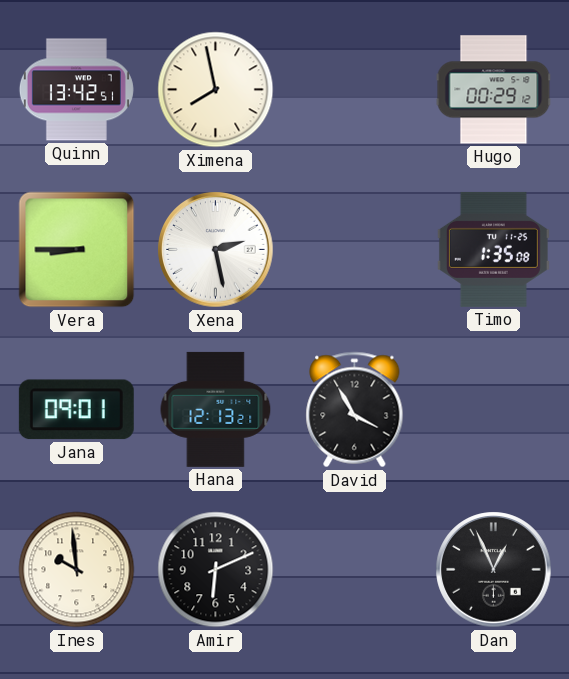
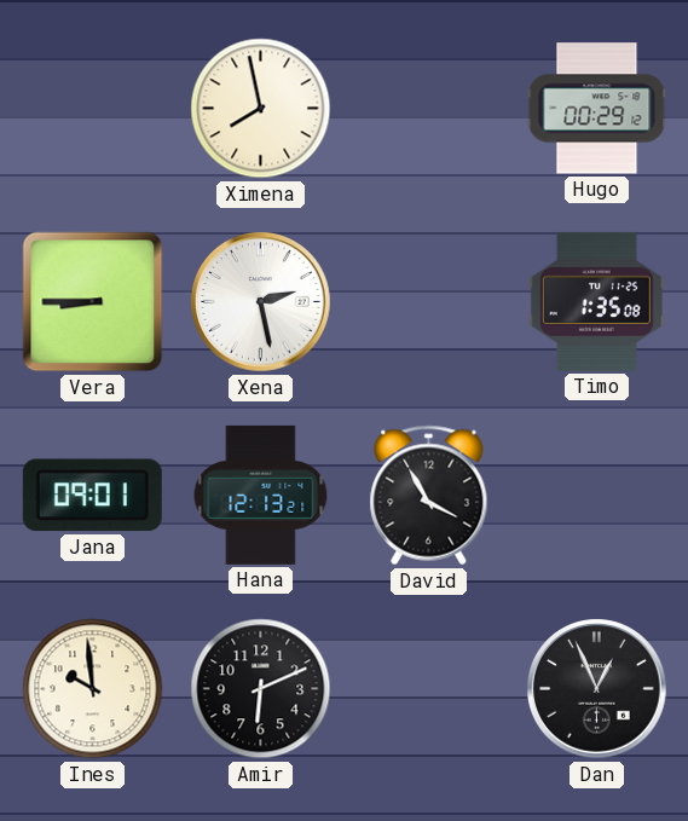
Quinn: 13:42 -> none (76, 90)
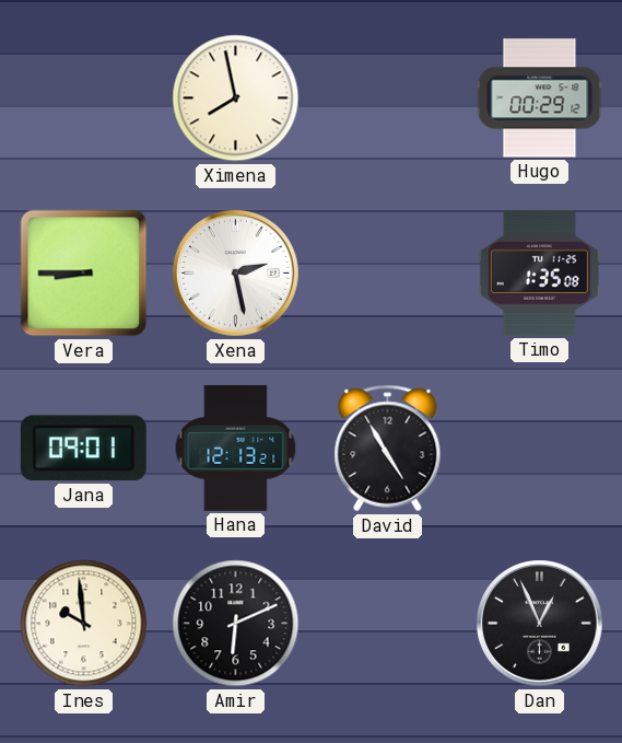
David: 3:55 -> 4:55 (388, 449)
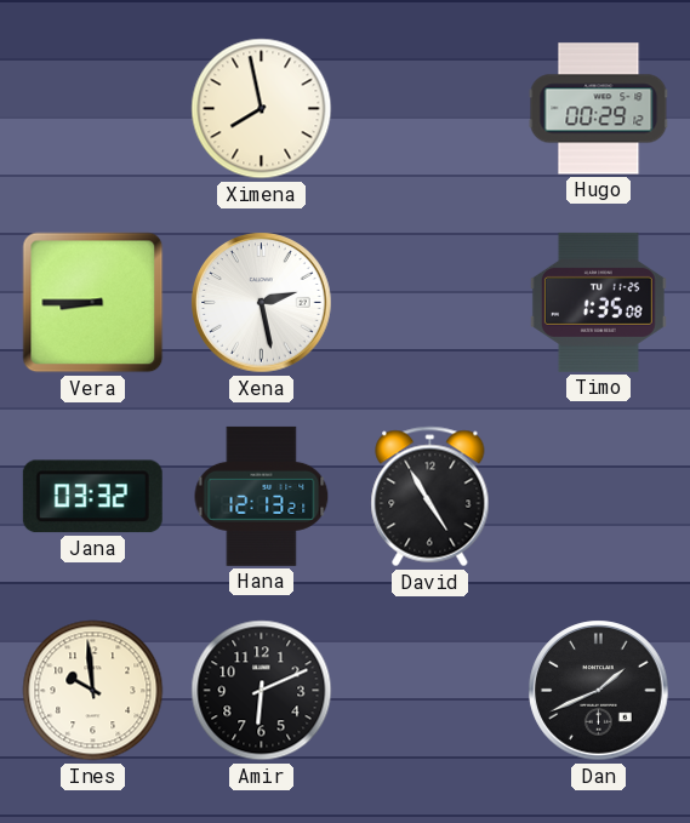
Jana: 09:01 -> 03:32 (92, 497)
Dan: 12:56 -> 1:41 (599, 691)
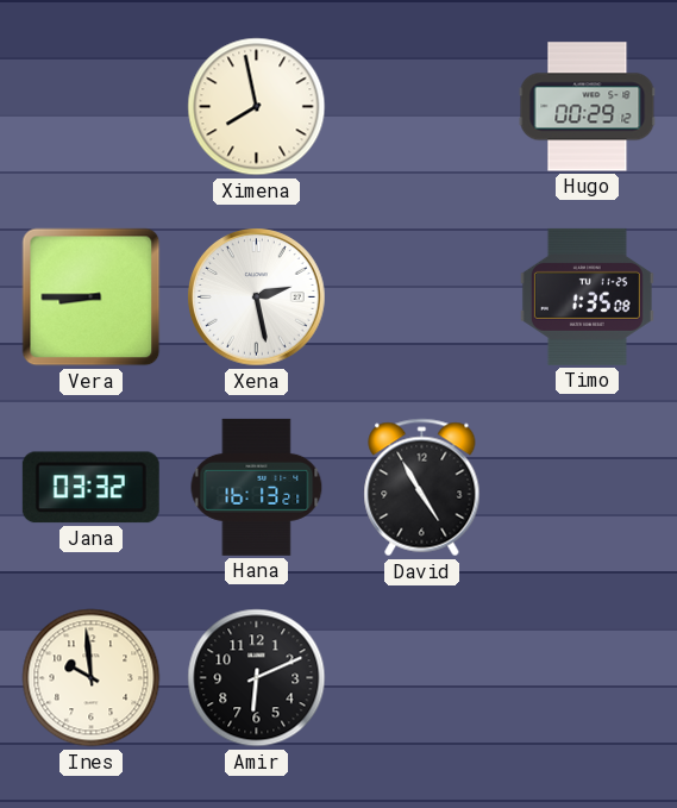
Hana: 12:13 -> 16:13 (257, 487)
Dan: 1:41 -> none (599, 691)
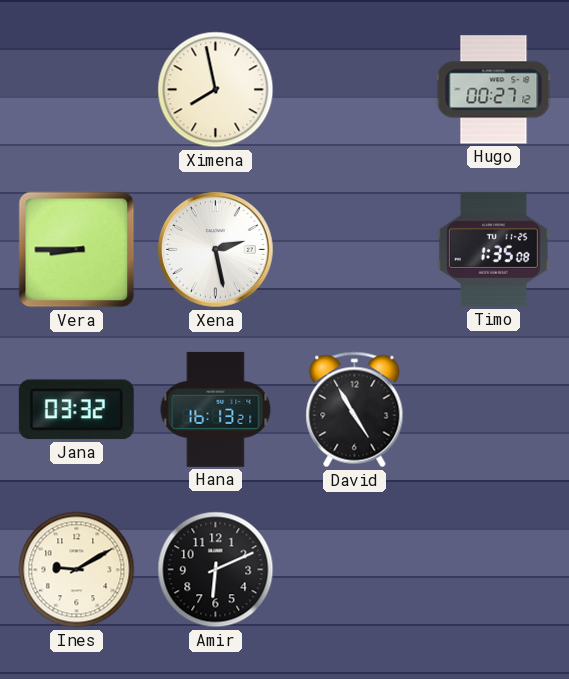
Hugo: 00:29 -> 00:27 (494, 90)
Ines: 9:59 -> 9:10 (77, 570)
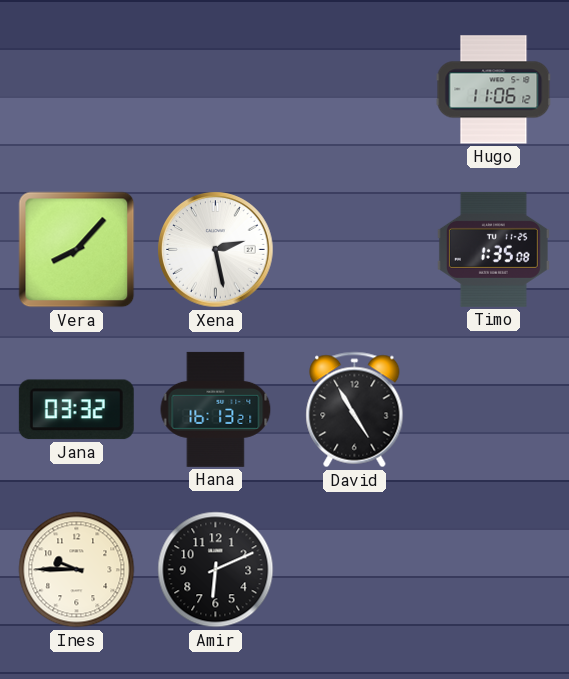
Ximena: 7:58 -> none (216, 90)
Hugo: 00:27 -> 11:06 (494, 90)
Vera: 8:45 -> 8:07 (77, 250)
Ines: 9:10 -> 9:45 (77, 570)
